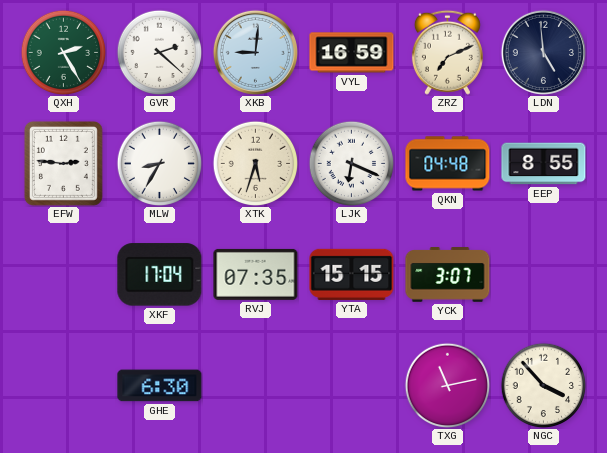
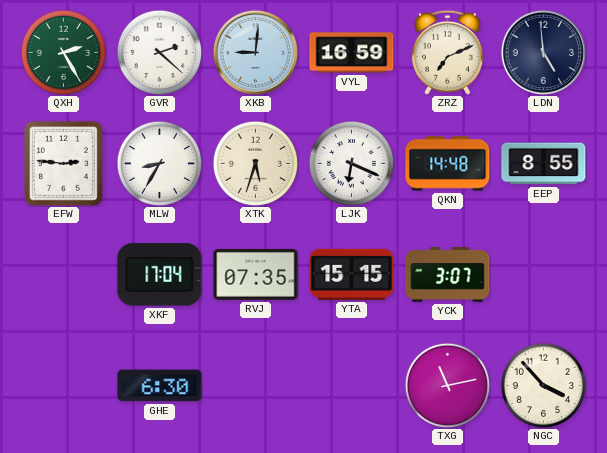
QKN: 04:48 -> 14:48 (448, 164)
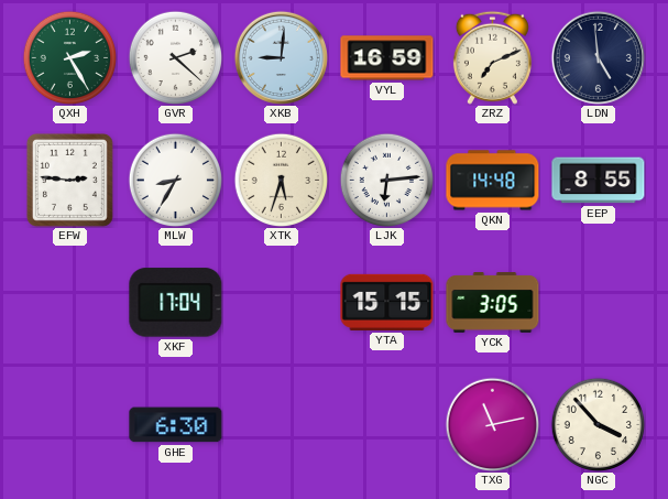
LJK: 6:19 -> 6:14 (386, 180)
RVJ: 07:35 -> none (256, 274)
YCK: 3:07 -> 3:05 (493, 303)
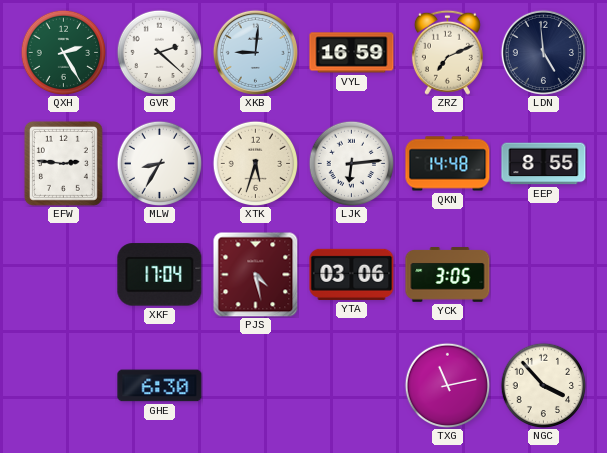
PJS: none -> 4:28 (255, 274)
YTA: 15:15 -> 03:06 (352, 274)
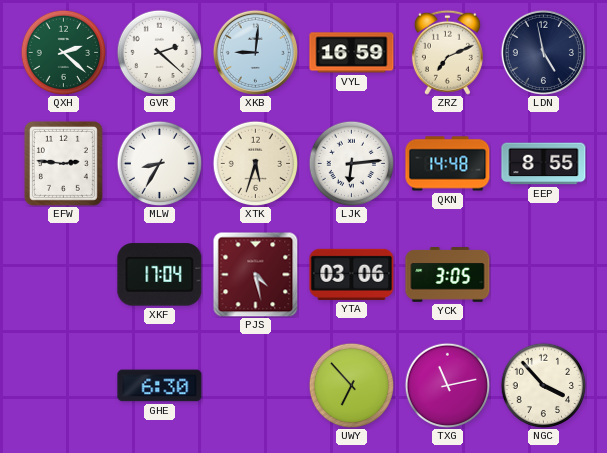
QXH: 2:25 -> 2:22 (63, 52)
LDN: 4:59 -> 4:58 (543, 52)
UWY: none -> 6:53 (351, 385)
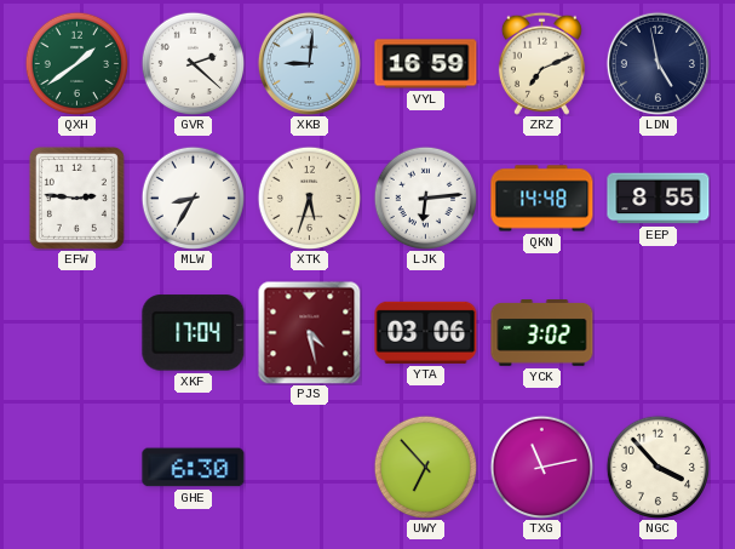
QXH: 2:22 -> 1:39 (76, 63)
YCK: 3:05 -> 3:02 (542, 333)
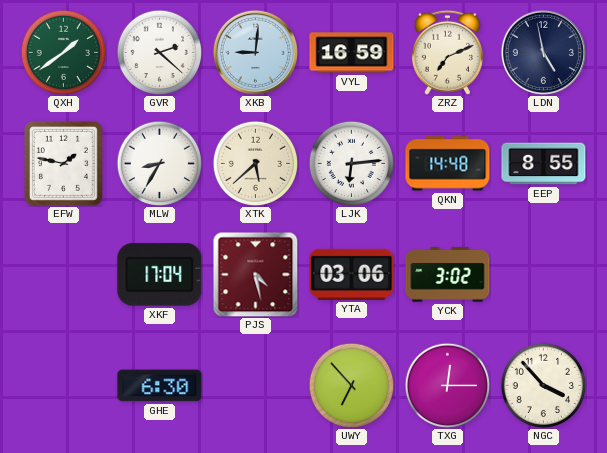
EFW: 2:46 -> 1:47 (63, 163)
XTK: 5:33 -> 5:38 (255, 163)
TXG: 11:13 -> 12:15 (447, 385)
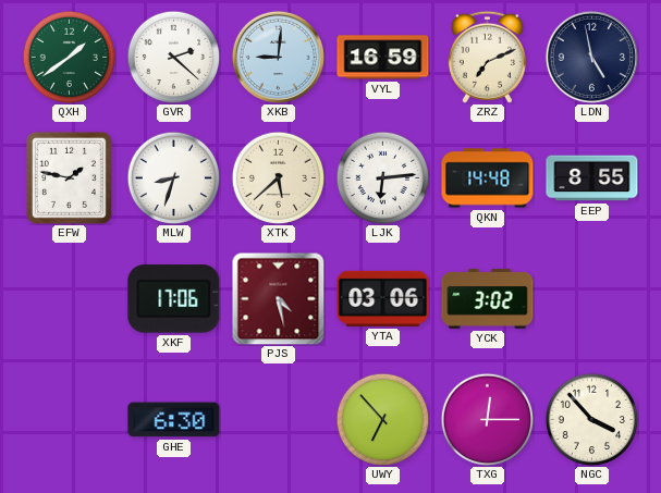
MLW: 8:35 -> 8:33 (173, 177)
XKF: 17:04 -> 17:06 (174, 299)
